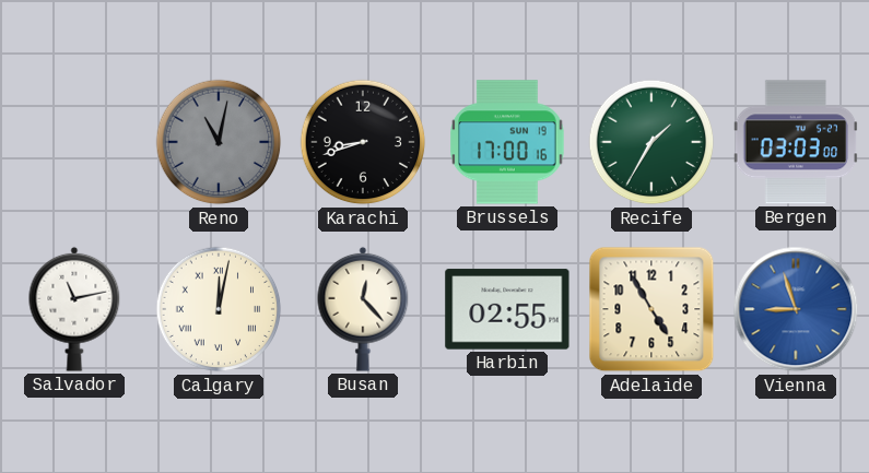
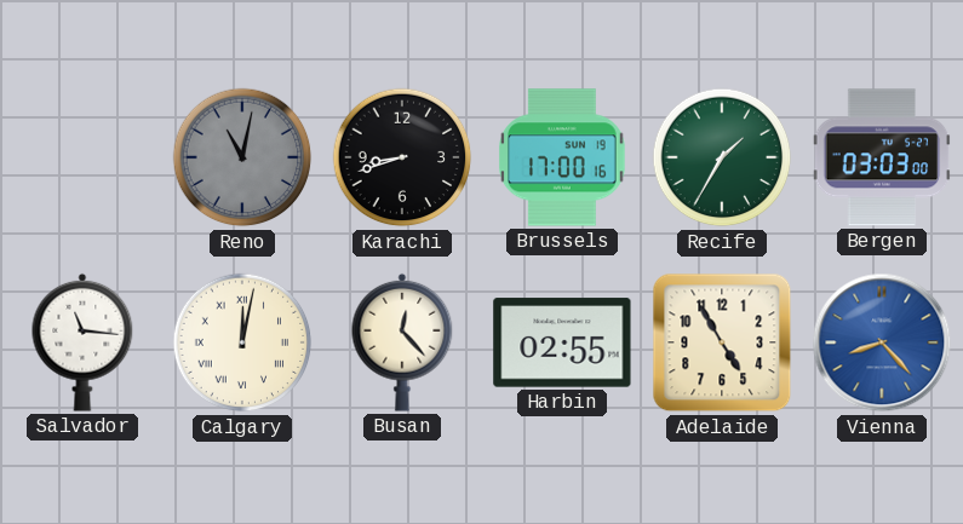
Salvador: 11:13 -> 11:16 (82, 342)
Vienna: 8:57 -> 8:23 (882, 342)
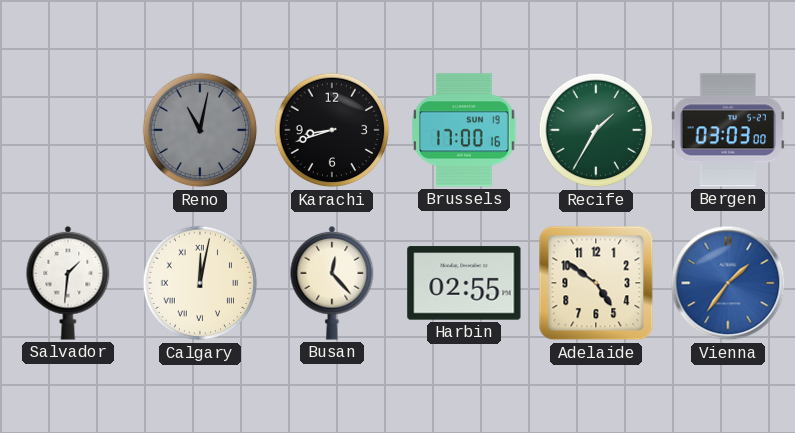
Salvador: 11:16 -> 1:31 (68, 283)
Adelaide: 4:55 -> 4:51 (596, 283)
Vienna: 8:23 -> 1:36 (728, 283)
